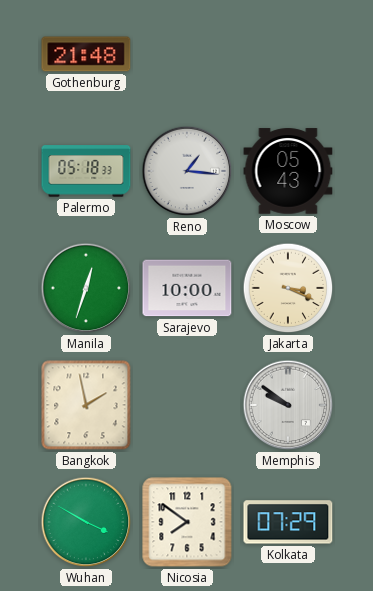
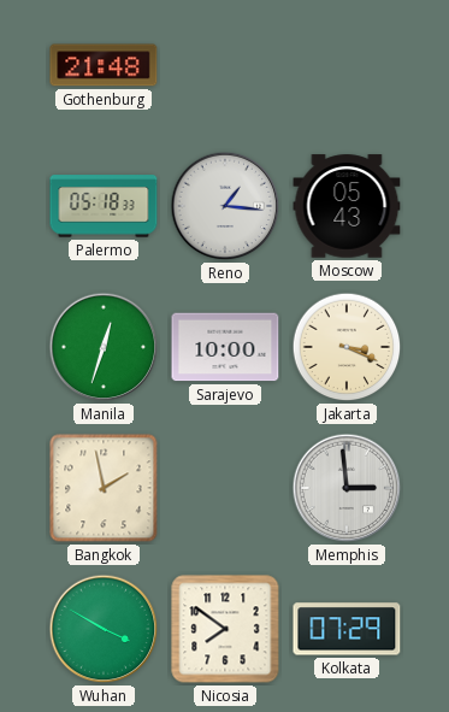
Memphis: 9:51 -> 2:59 (347, 488)
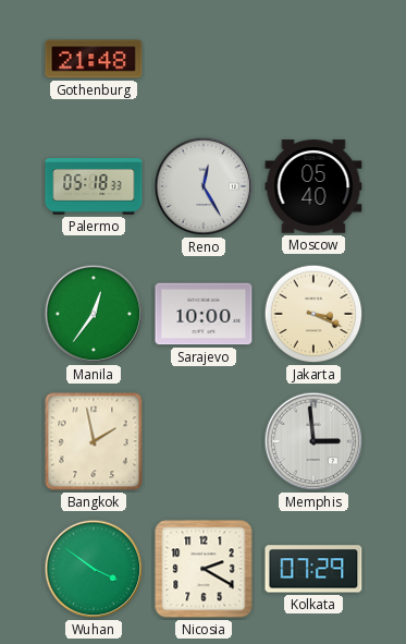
Reno: 1:16 -> 12:25 (204, 186)
Moscow: 05:43 -> 05:40 (313, 186)
Manila: 12:33 -> 12:36 (94, 314)
Wuhan: 3:50 -> 3:51 (94, 569)
Nicosia: 7:51 -> 2:20 (204, 569)
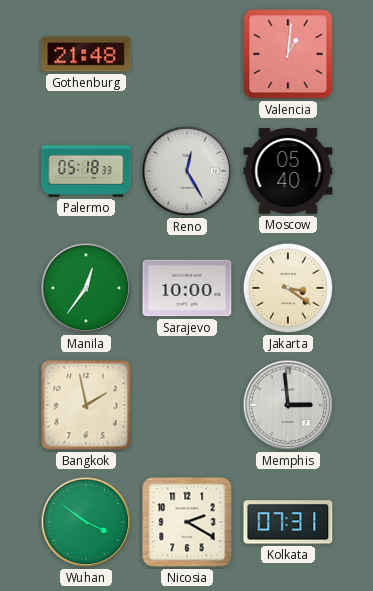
Valencia: none -> 1:01 (288, 54)
Jakarta: 3:19 -> 3:21 (288, 288)
Kolkata: 07:29 -> 07:31 (288, 522)
